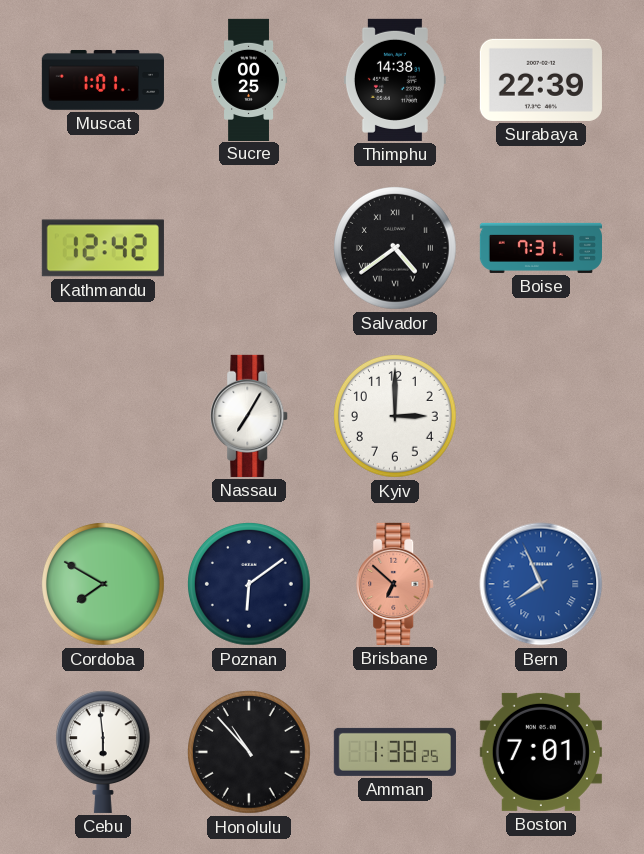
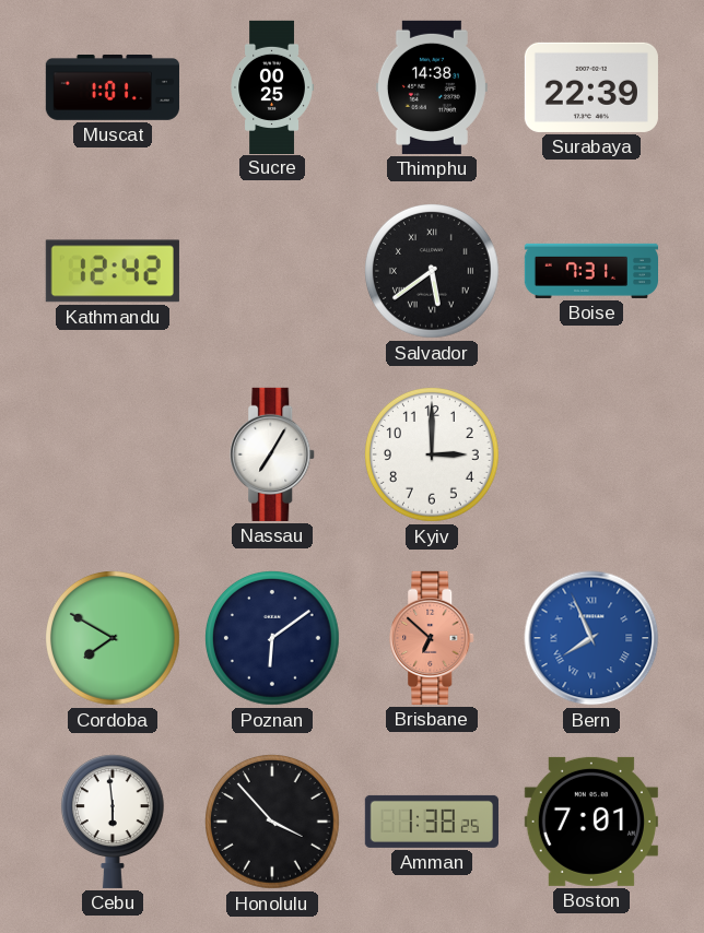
Salvador: 4:39 -> 5:39 (433, 272)
Honolulu: 10:53 -> 3:53 (273, 823)
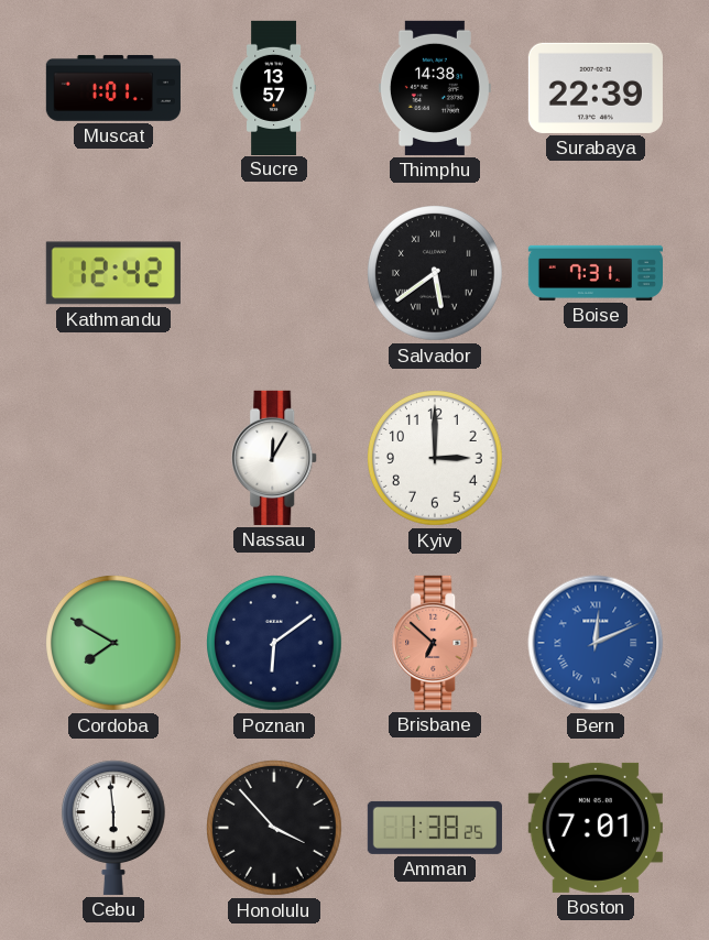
Sucre: 00:25 -> 13:57 (274, 87)
Nassau: 7:05 -> 12:05 (275, 458)
Bern: 7:56 -> 12:11 (596, 643)
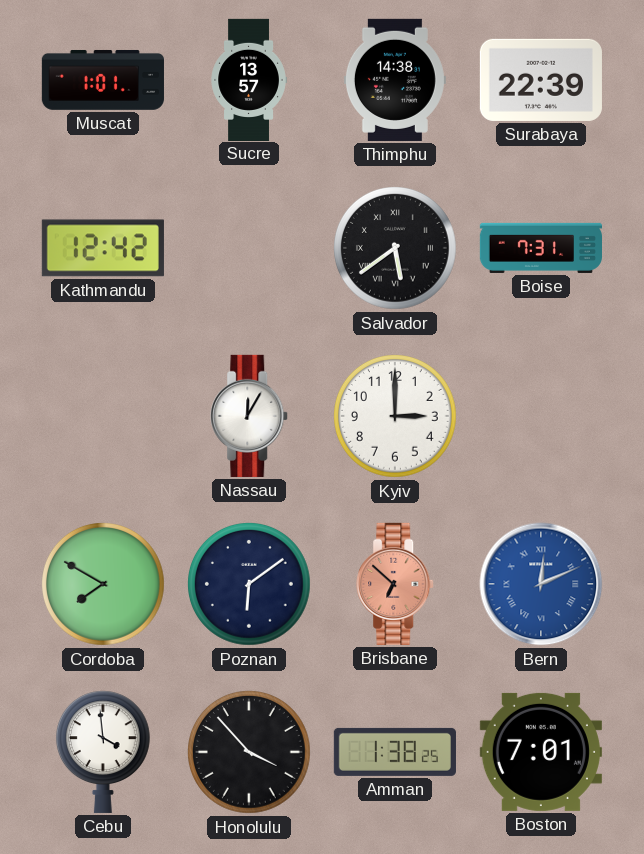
Cebu: 5:59 -> 3:59 (103, 752)
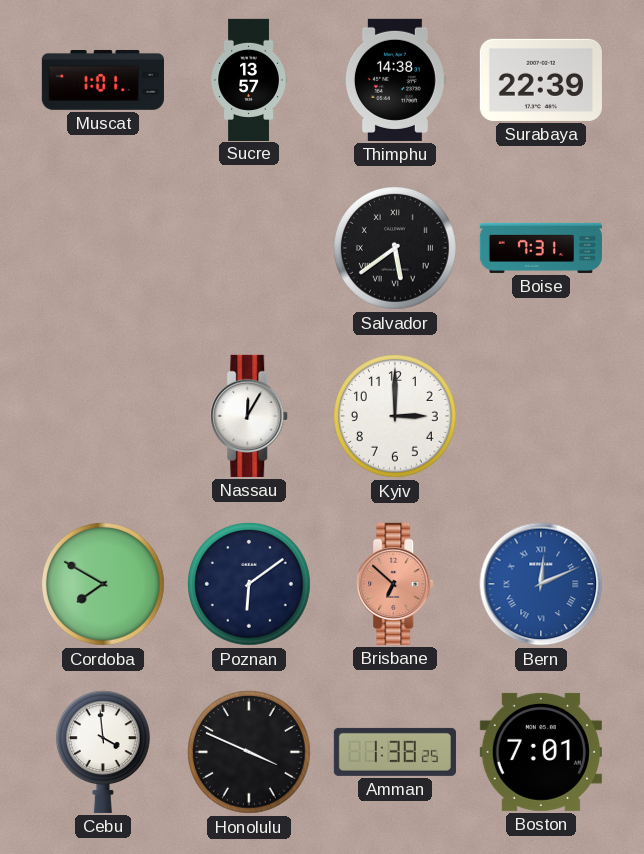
Kathmandu: 12:42 -> none (103, 248)
Honolulu: 3:53 -> 3:49 (250, 753)
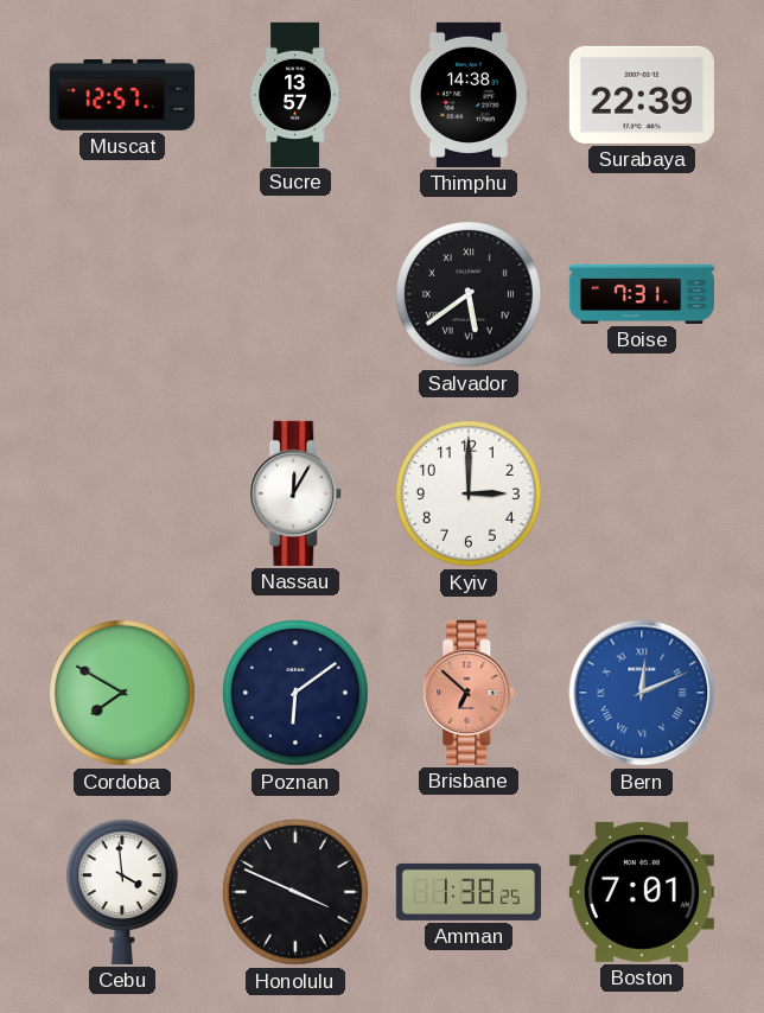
Muscat: 1:01 -> 12:57 (122, 95)
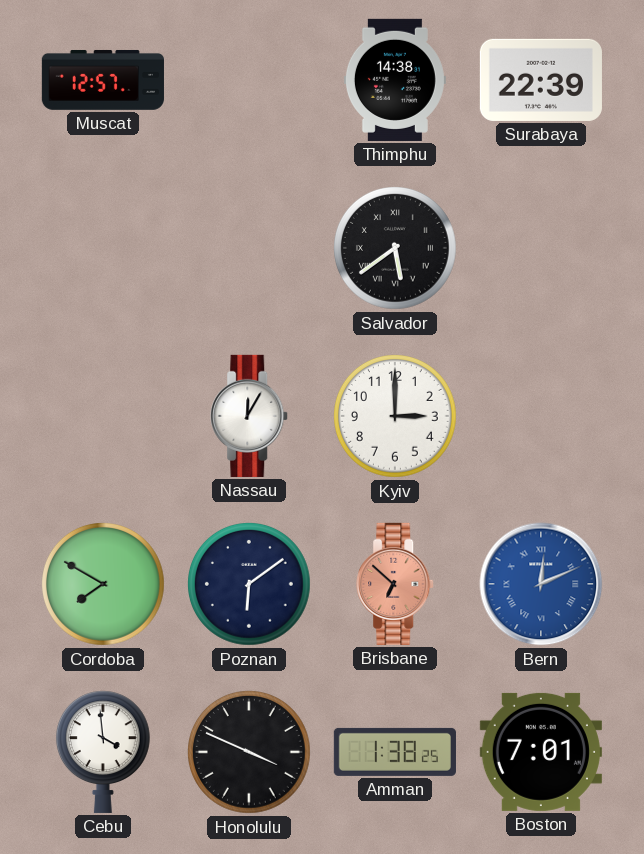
Sucre: 13:57 -> none (295, 94)
Boise: 7:31 -> none (641, 294)
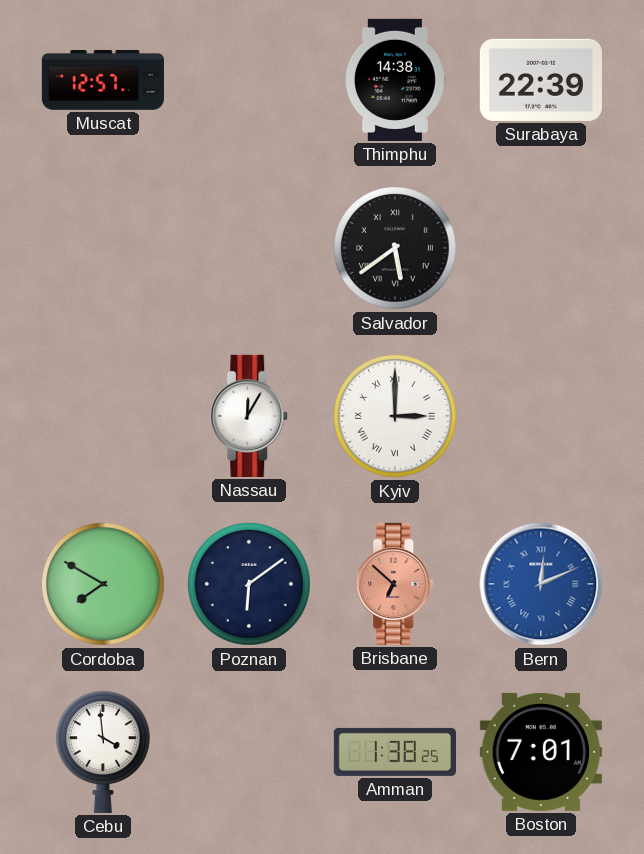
Kyiv numerals: Arabic -> Roman (396, 417)
Honolulu: 3:49 -> none (250, 753)
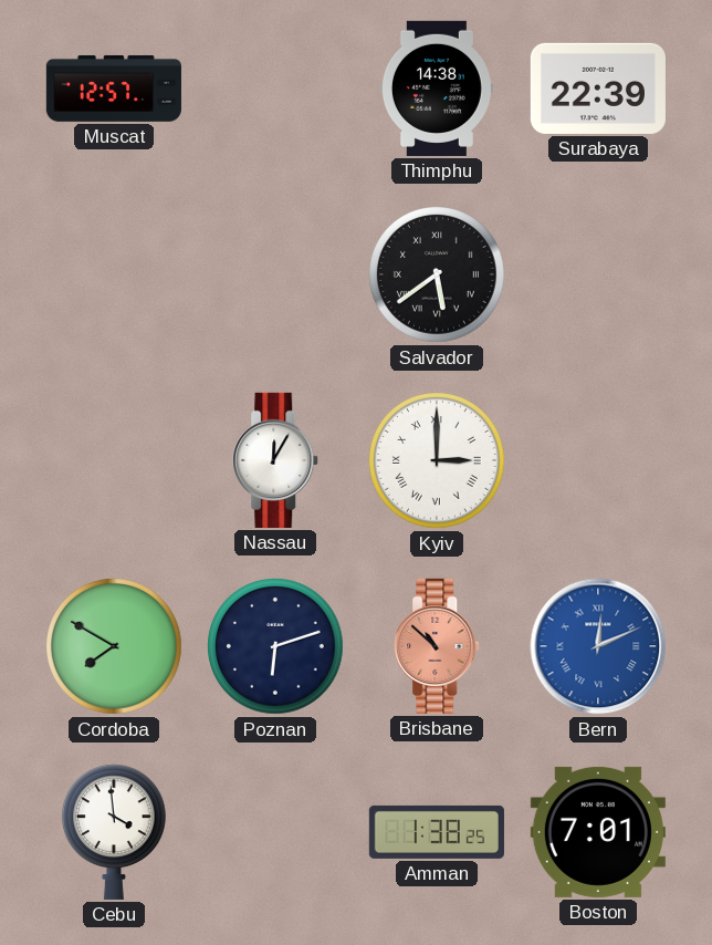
Poznan: 6:09 -> 6:12 (276, 647)
Brisbane: 6:52 -> 10:52 (438, 646)
